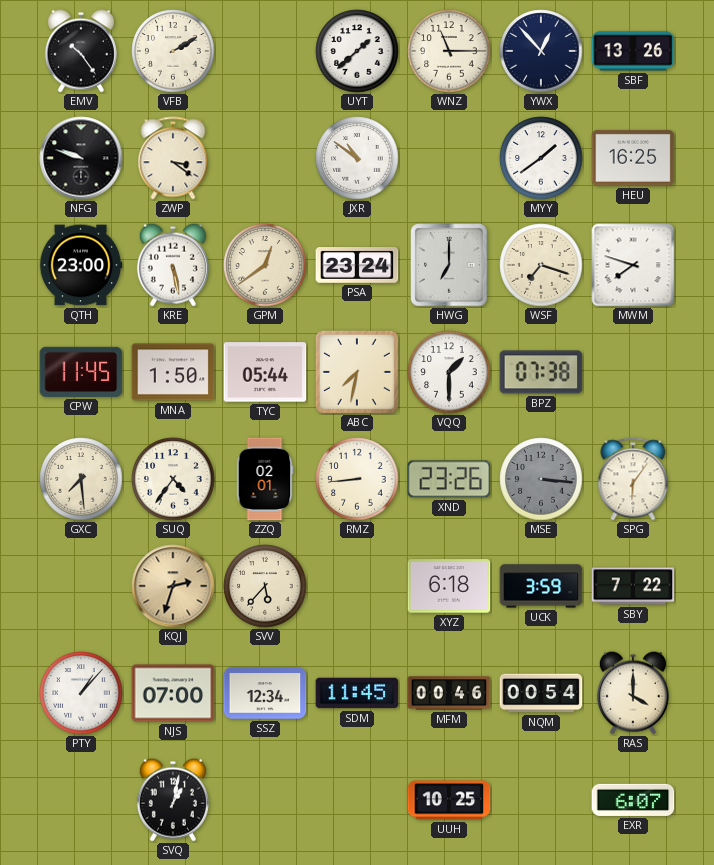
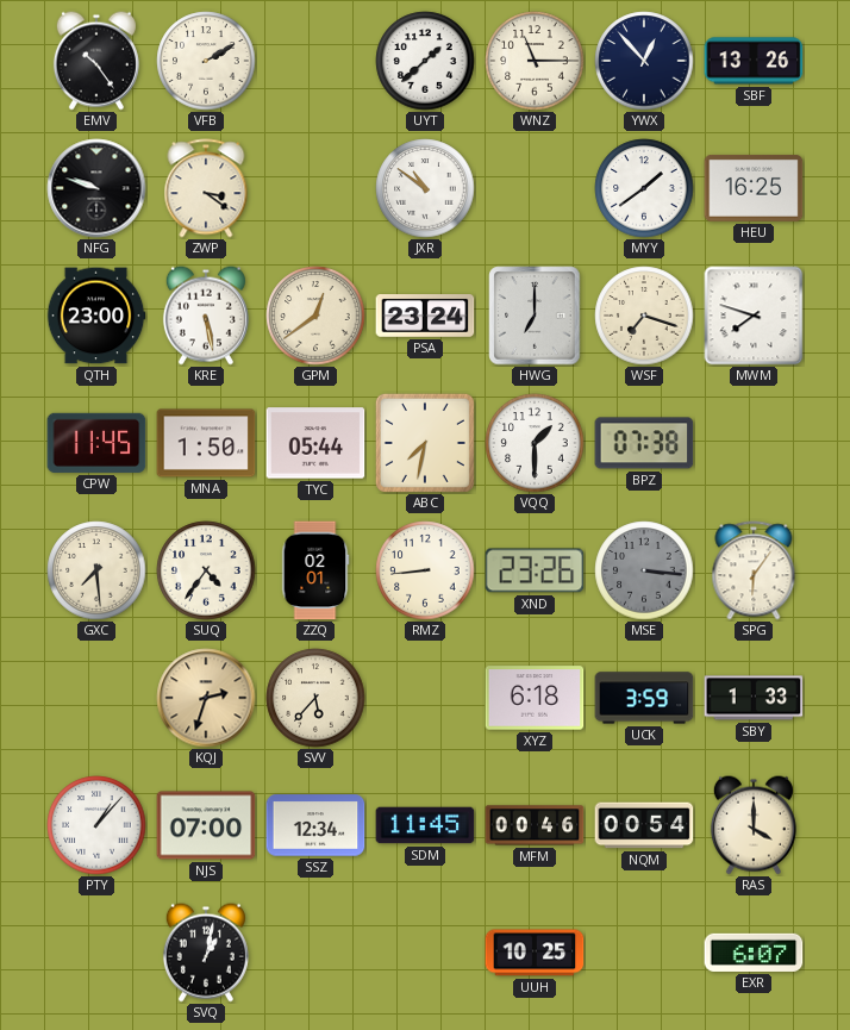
SBY: 7:22 -> 1:33 (754, 698)
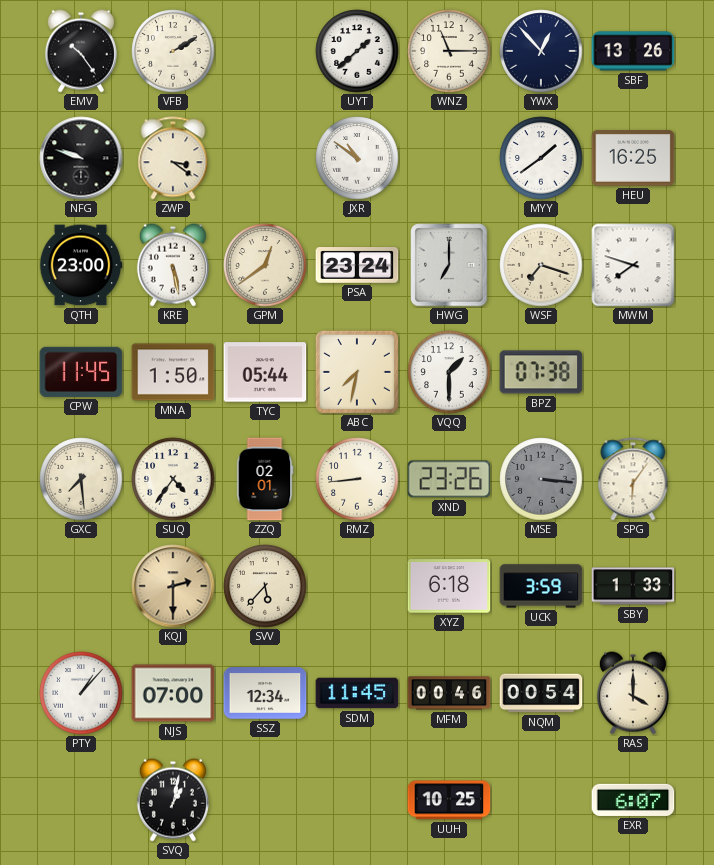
KQJ: 2:33 -> 2:30 (173, 586)
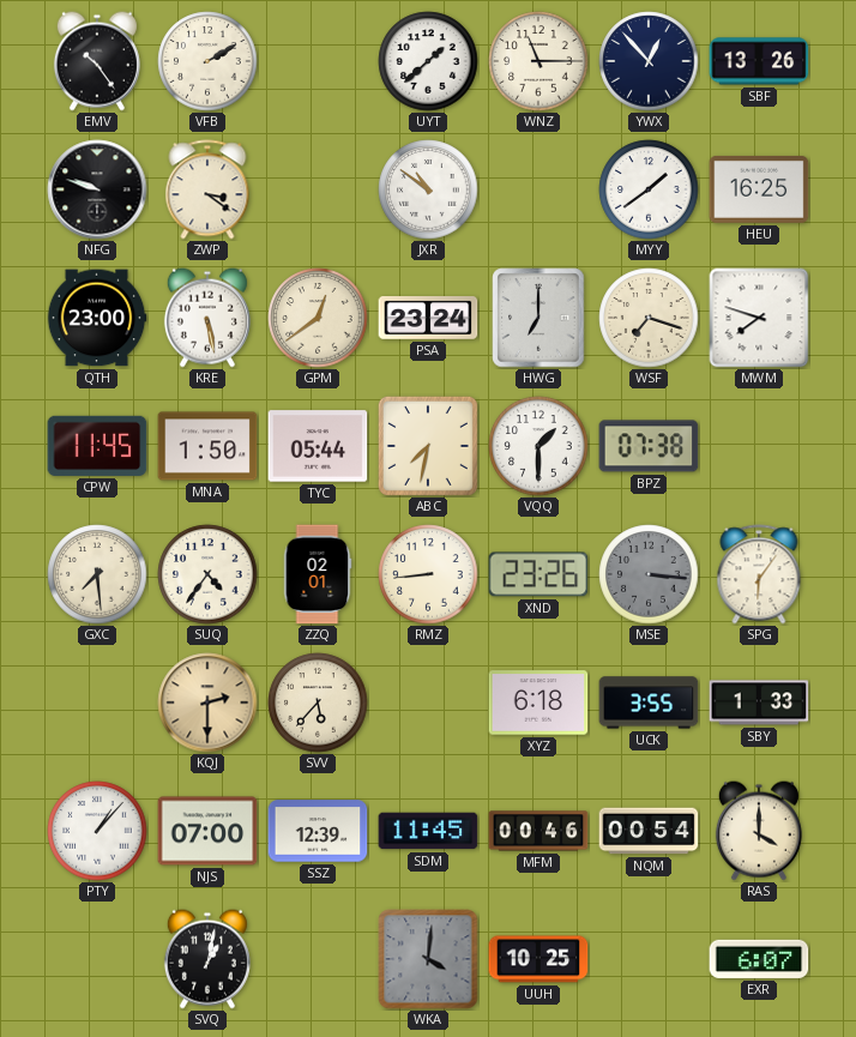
UCK: 3:59 -> 3:55 (649, 703)
SSZ: 12:34 -> 12:39 (318, 831)
WKA: none -> 4:01 (428, 959)
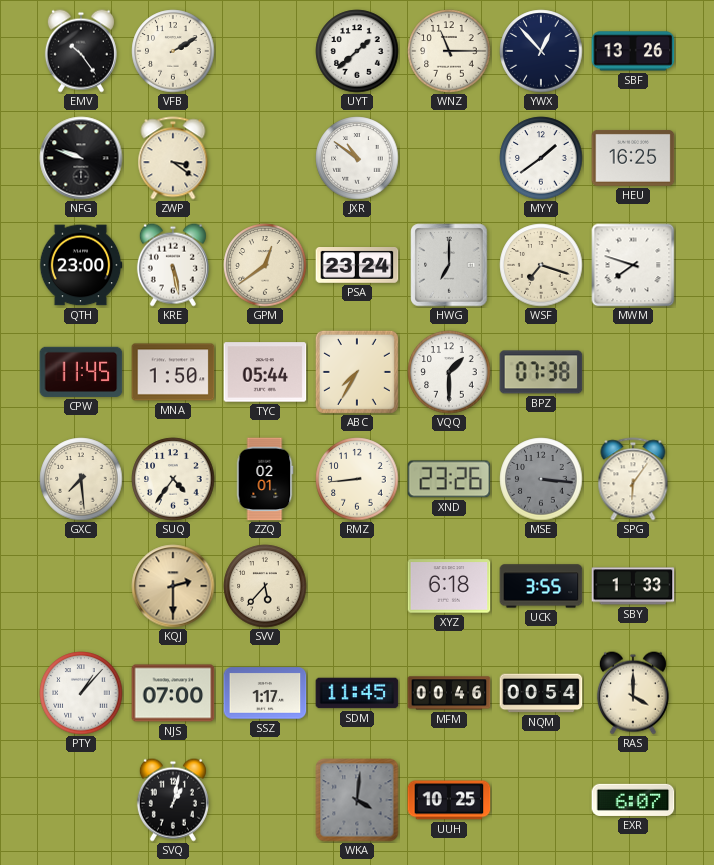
ABC: 7:32 -> 7:35 (357, 372)
SSZ: 12:39 -> 1:17 (265, 693)
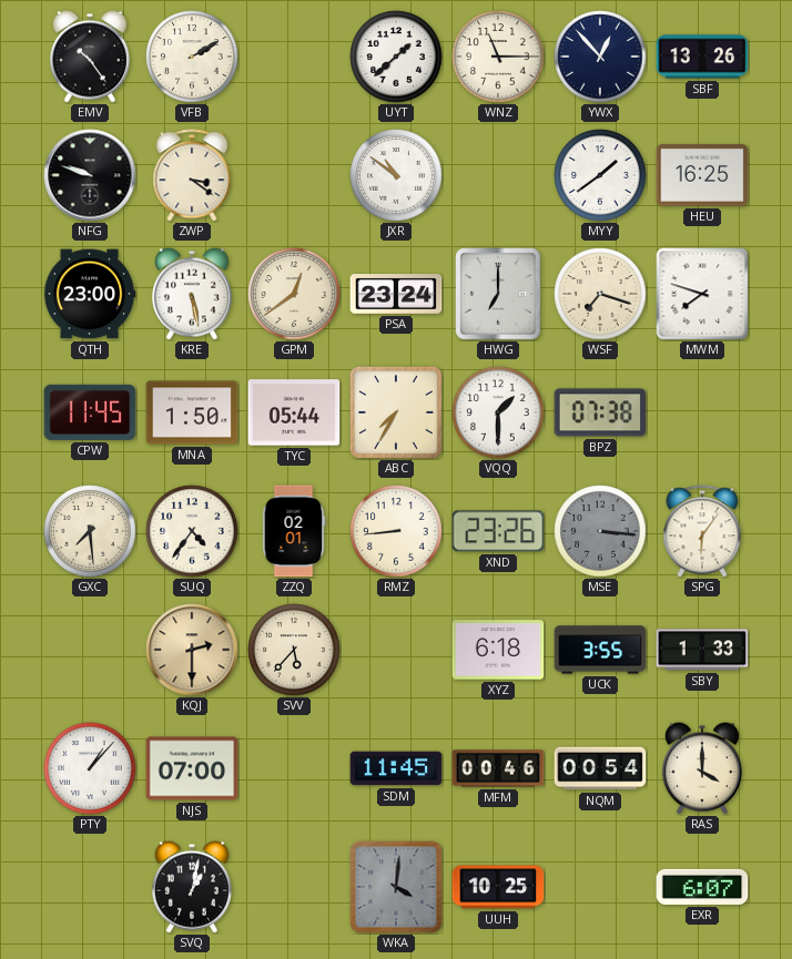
SSZ: 1:17 -> none (265, 693)
